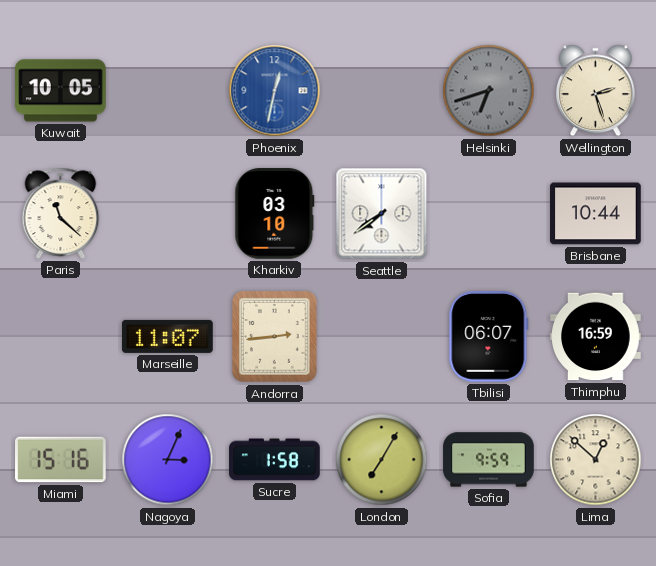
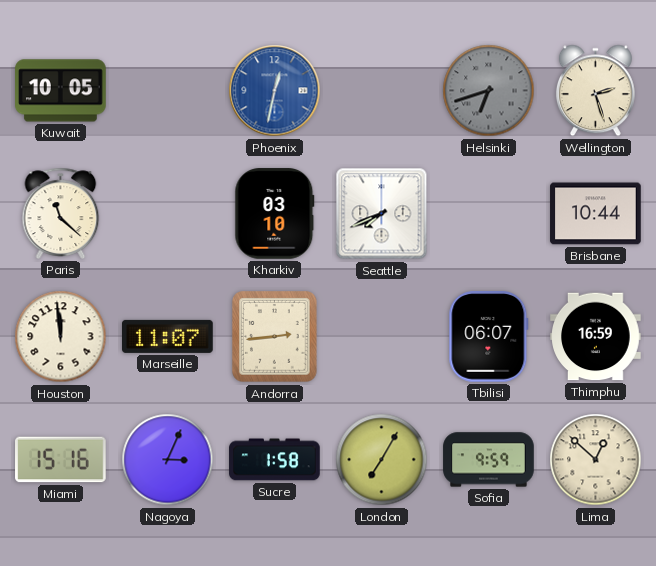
Seattle: 7:39 -> 7:41 (382, 214)
Houston: none -> 11:59 (61, 337)
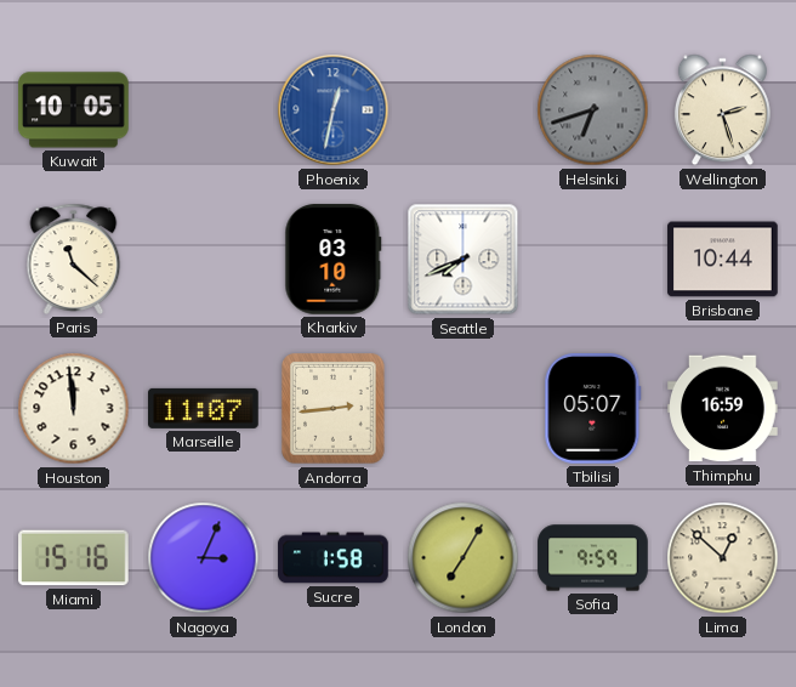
Tbilisi: 06:07 -> 05:07 (593, 409)
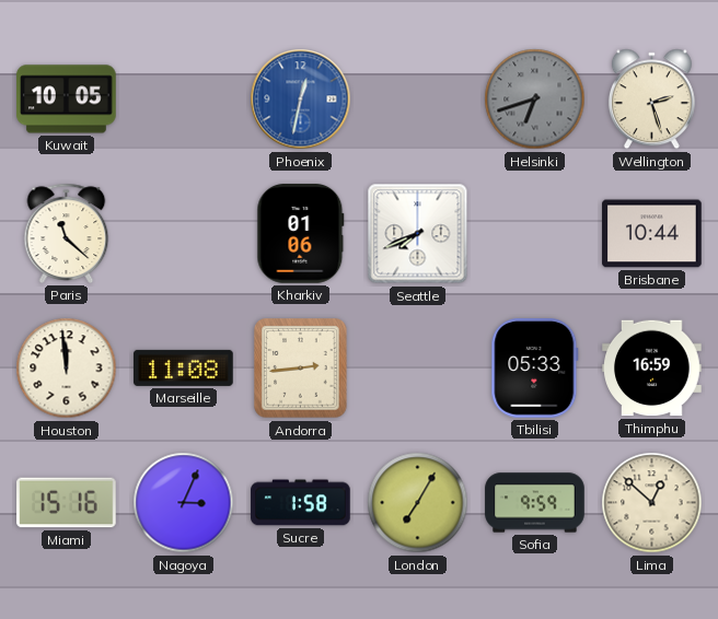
Kharkiv: 03:10 -> 01:06 (301, 234)
Marseille: 11:07 -> 11:08 (184, 367)
Tbilisi: 05:07 -> 05:33 (535, 369)
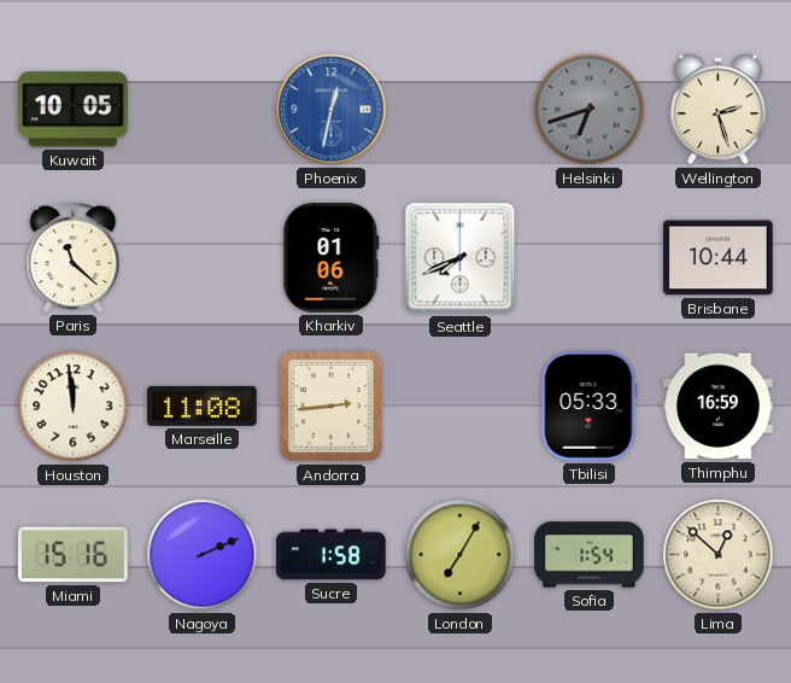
Nagoya: 3:04 -> 2:11 (203, 555)
Sofia: 9:59 -> 1:54 (590, 555)
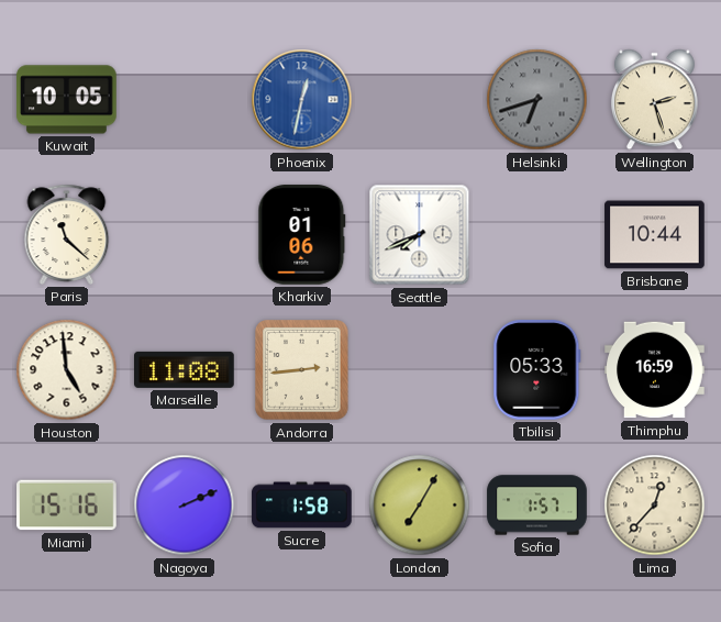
Houston: 11:59 -> 4:59 (67, 370)
Sofia: 1:54 -> 1:57 (537, 506)
Lima: 12:52 -> 12:37 (655, 506)
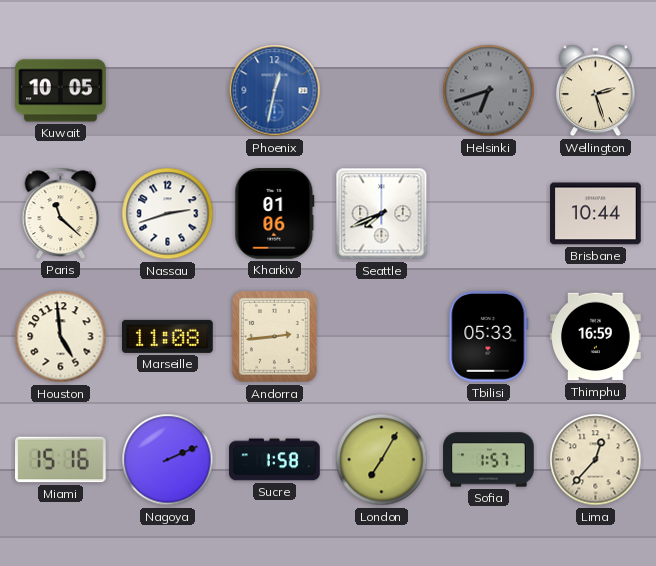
Nassau: none -> 2:42 (168, 214)
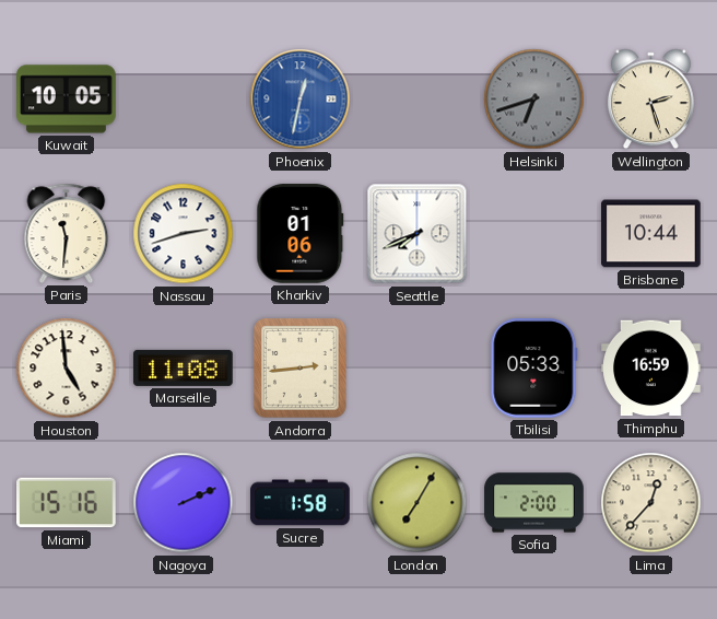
Paris: 11:22 -> 11:31 (67, 233)
Sofia: 1:57 -> 2:00 (534, 503)
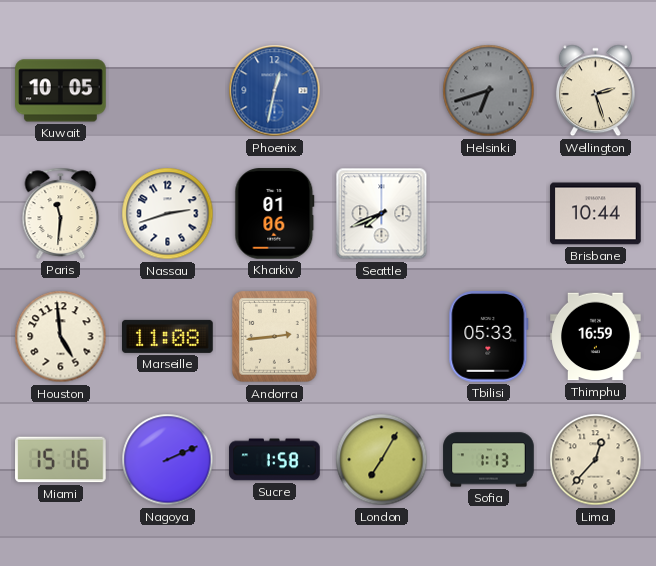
Sofia: 2:00 -> 1:13 (489, 460)
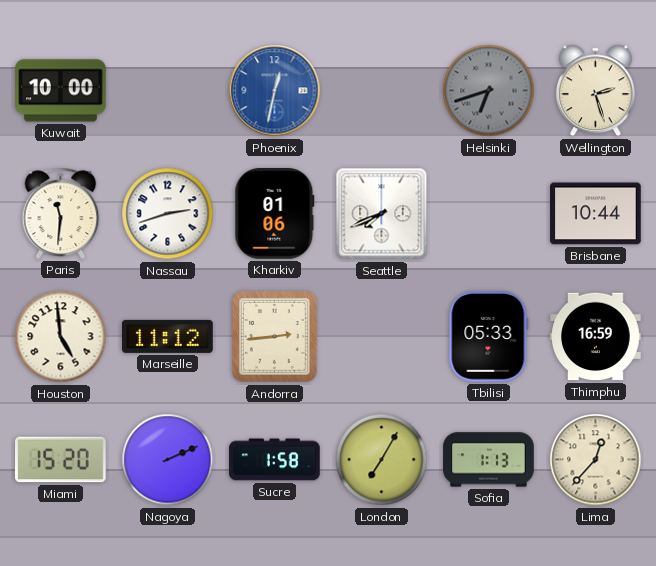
Kuwait: 10:05 -> 10:00 (61, 91)
Marseille: 11:08 -> 11:12 (168, 336)
Miami: 15:16 -> 15:20 (61, 460)
